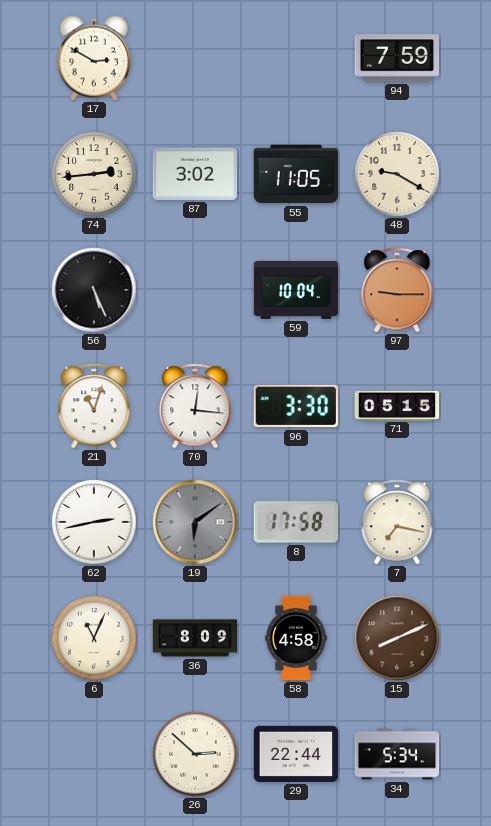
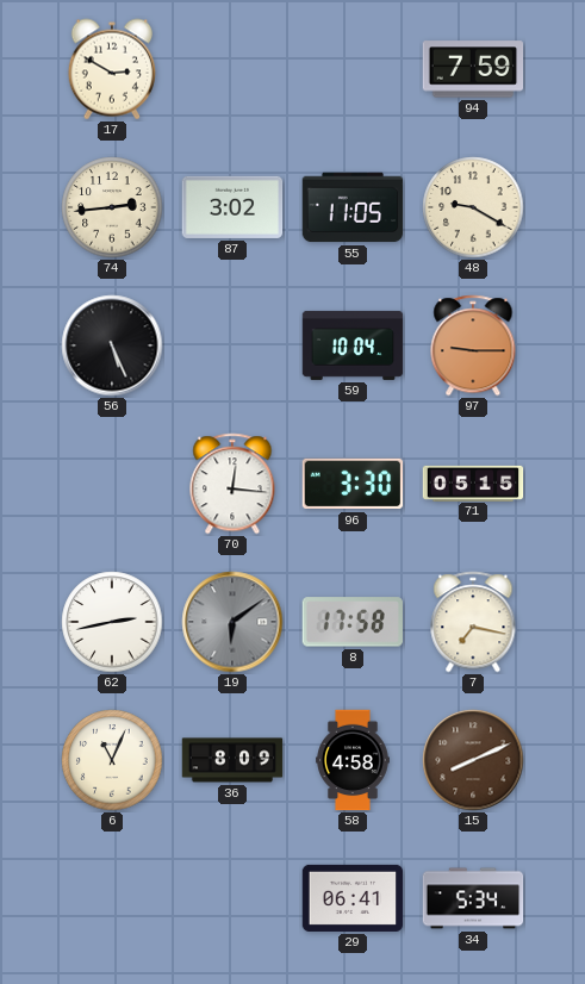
21: 11:03 -> none (94, 406)
26: 2:52 -> none (195, 754)
29: 22:44 -> 06:41 (353, 898)
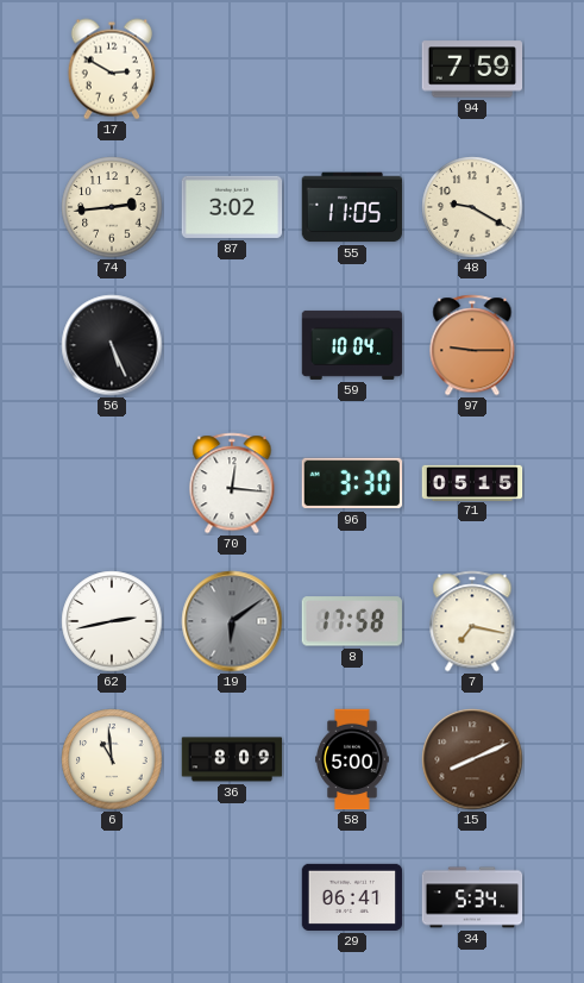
6: 11:04 -> 10:59 (112, 759)
58: 4:58 -> 5:00 (352, 759)
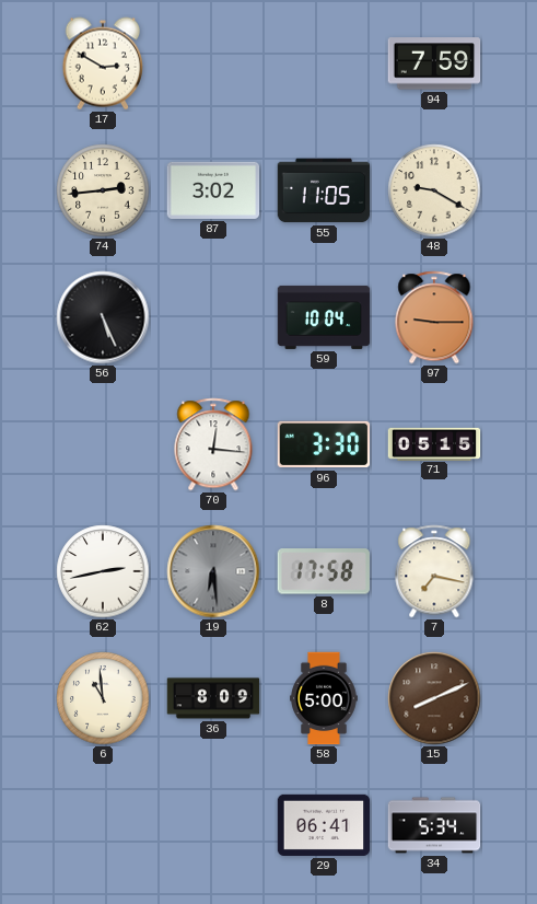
19: 6:09 -> 6:29 (213, 571)
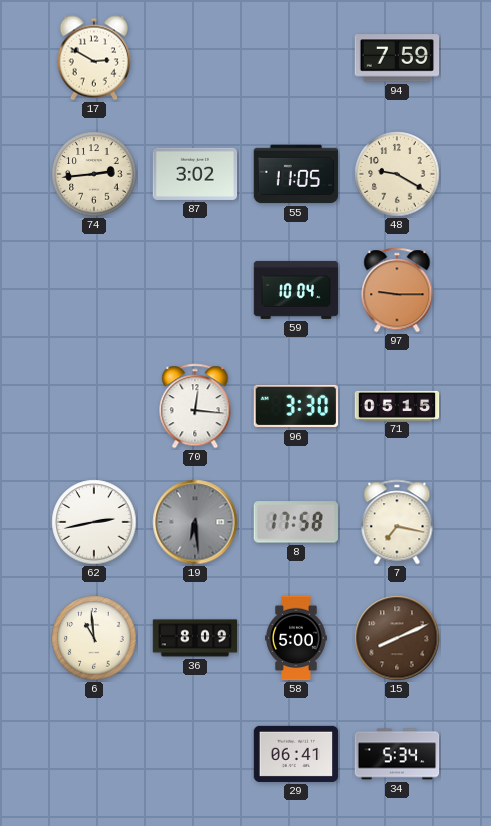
56: 5:26 -> none (103, 317)
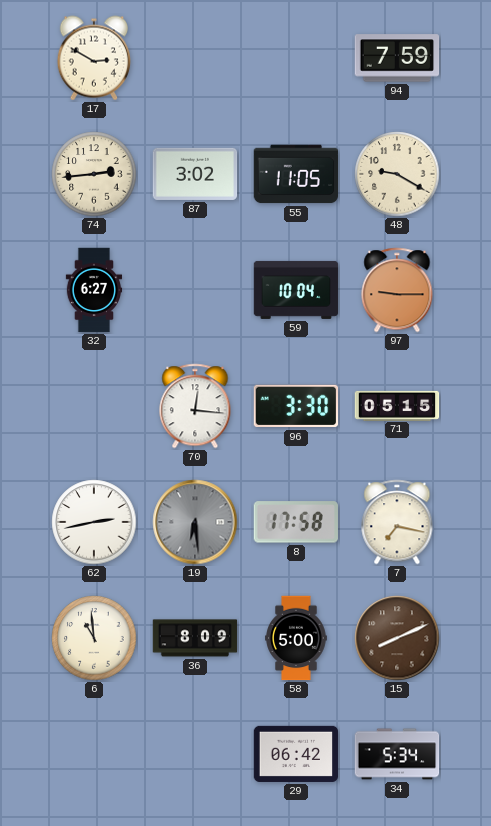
32: none -> 6:27 (94, 290)
29: 06:41 -> 06:42 (296, 754)
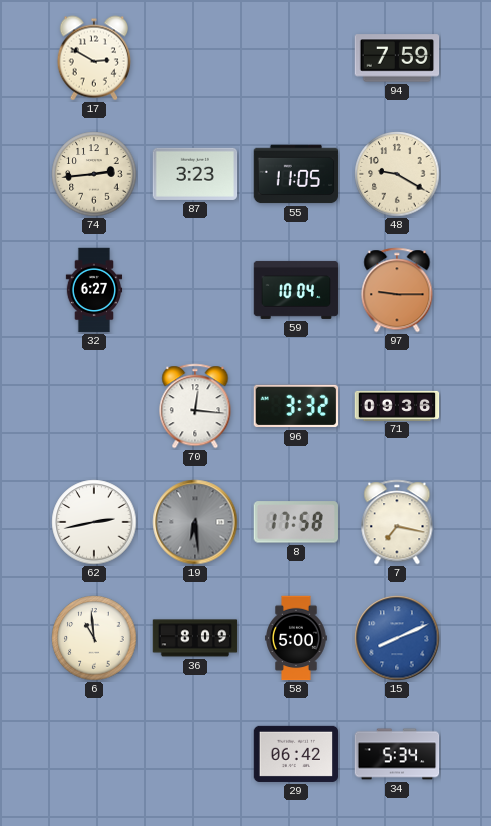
87: 3:02 -> 3:23 (195, 174)
96: 3:30 -> 3:32 (296, 406)
71: 05:15 -> 09:36 (397, 405)
15 dial: brown -> blue (397, 638)
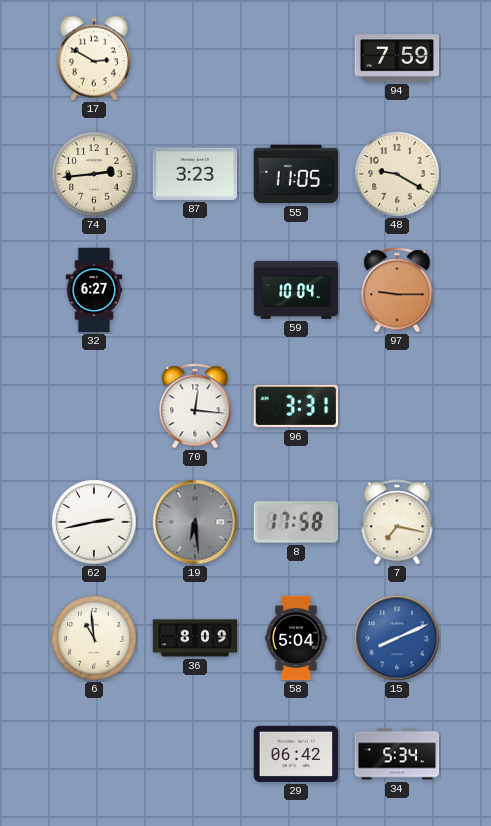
96: 3:32 -> 3:31 (296, 406)
71: 09:36 -> none (397, 405)
58: 5:00 -> 5:04 (296, 638)
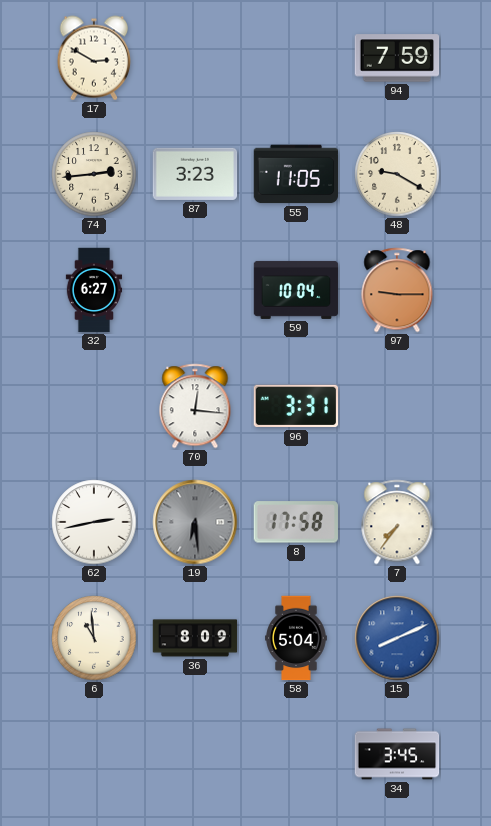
7: 7:17 -> 7:36 (397, 522)
29: 06:42 -> none (296, 754)
34: 5:34 -> 3:45 (397, 754)
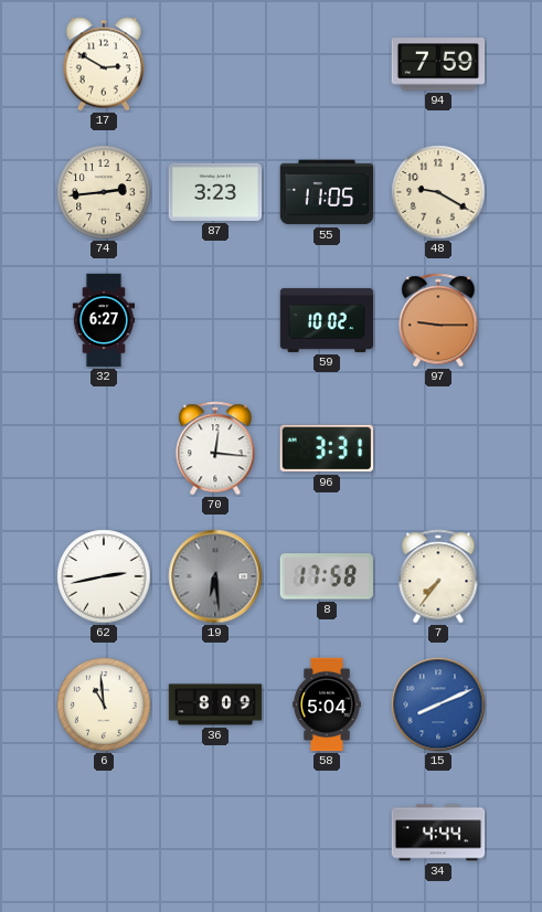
59: 10:04 -> 10:02 (327, 320)
34: 3:45 -> 4:44 (438, 833)
